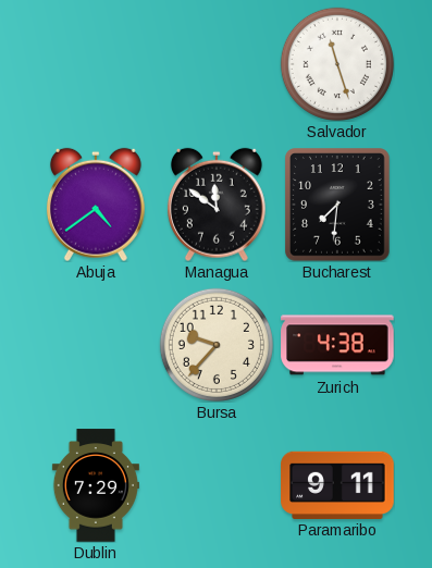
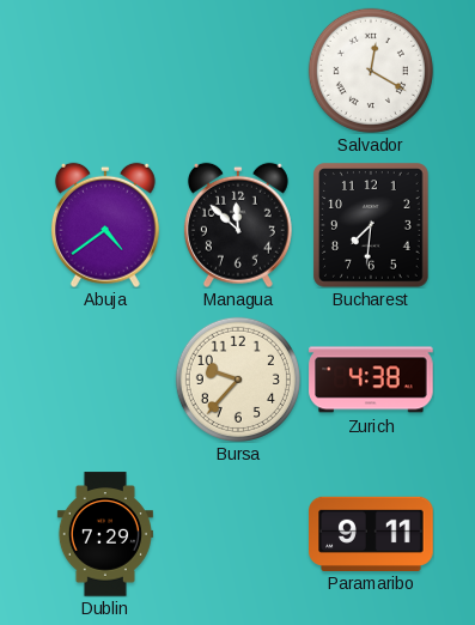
Salvador: 11:27 -> 12:20 (371, 71)
Managua: 11:51 -> 11:52 (238, 225)
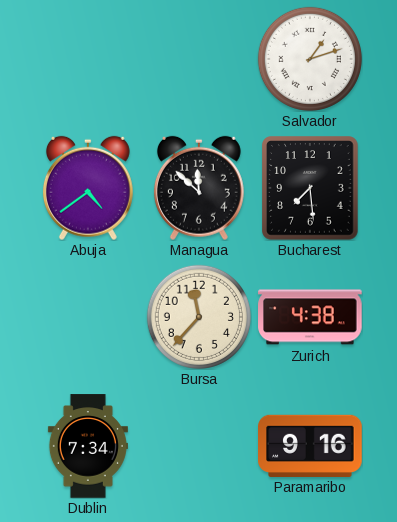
Salvador: 12:20 -> 1:12 (310, 59)
Bucharest: 7:31 -> 7:29 (310, 188)
Bursa: 9:37 -> 11:37 (199, 317)
Dublin: 7:29 -> 7:34 (88, 446)
Paramaribo: 9:11 -> 9:16 (310, 445)
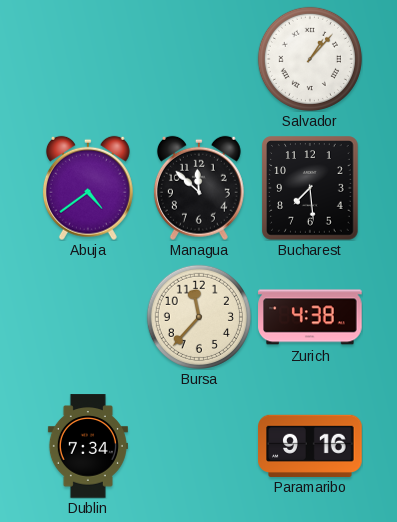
Salvador: 1:12 -> 1:07 (310, 59)
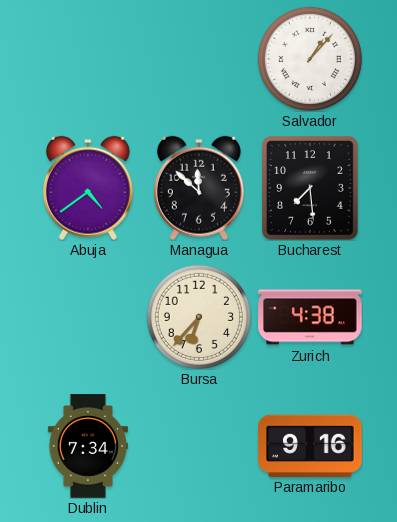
Bursa: 11:37 -> 6:37 (199, 317)
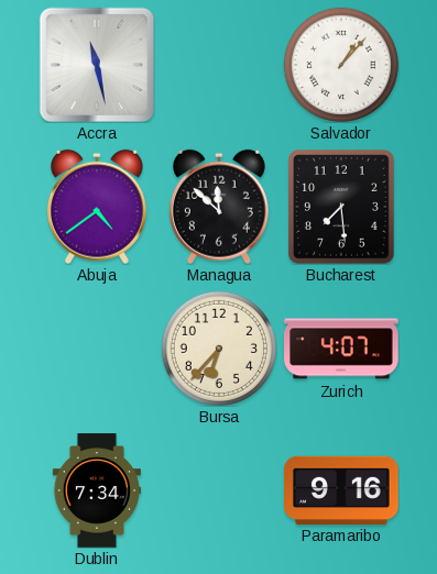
Accra: none -> 11:28 (97, 65)
Zurich: 4:38 -> 4:07 (341, 349)
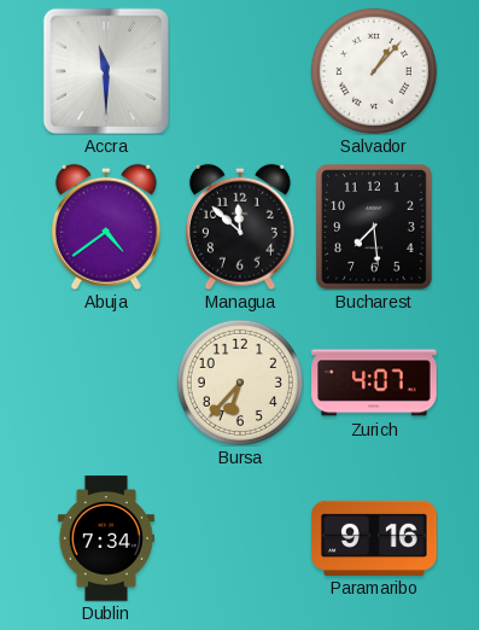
Accra: 11:28 -> 11:30 (106, 71)
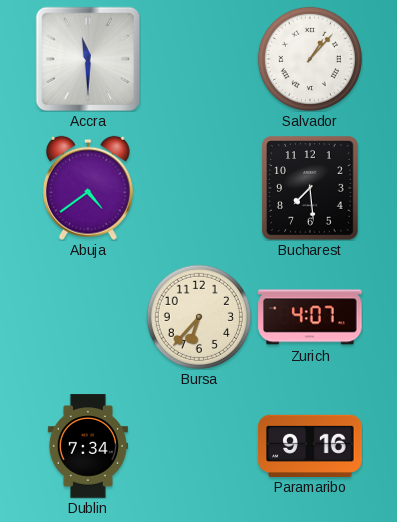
Managua: 11:52 -> none (240, 227)
